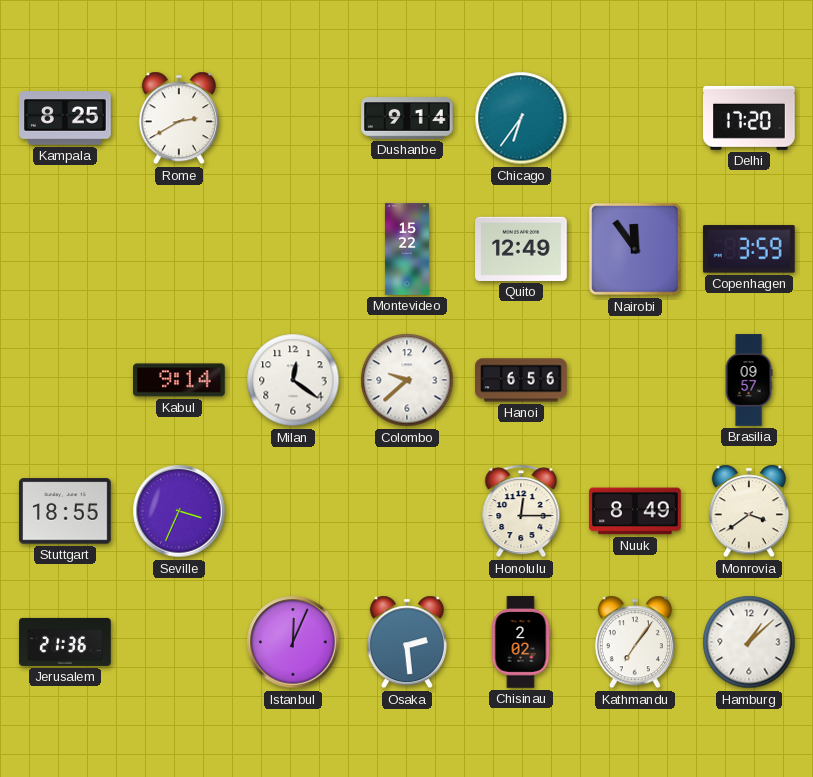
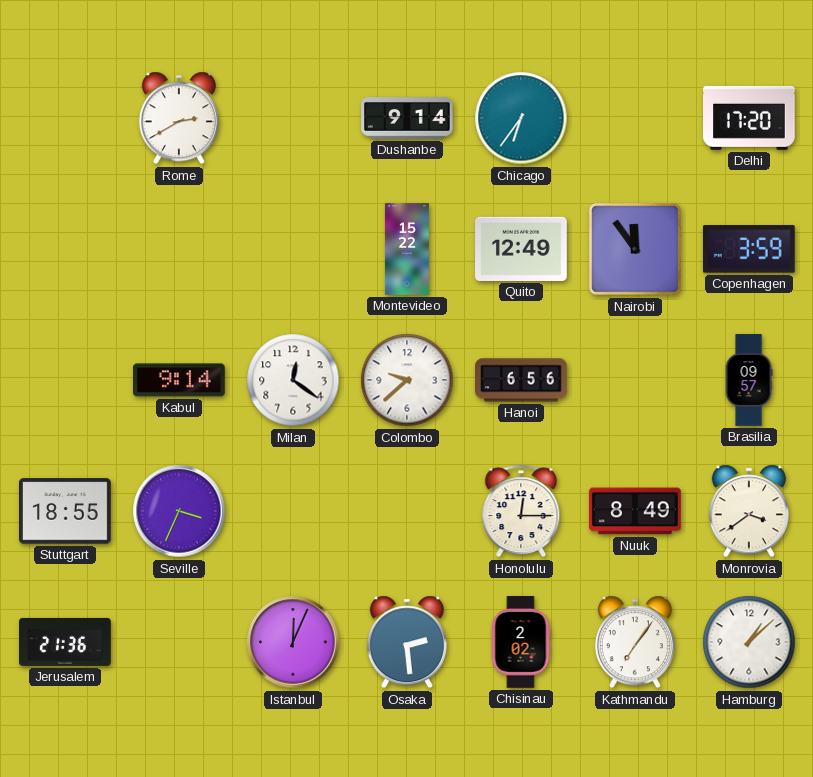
Kampala: 8:25 -> none (65, 118)
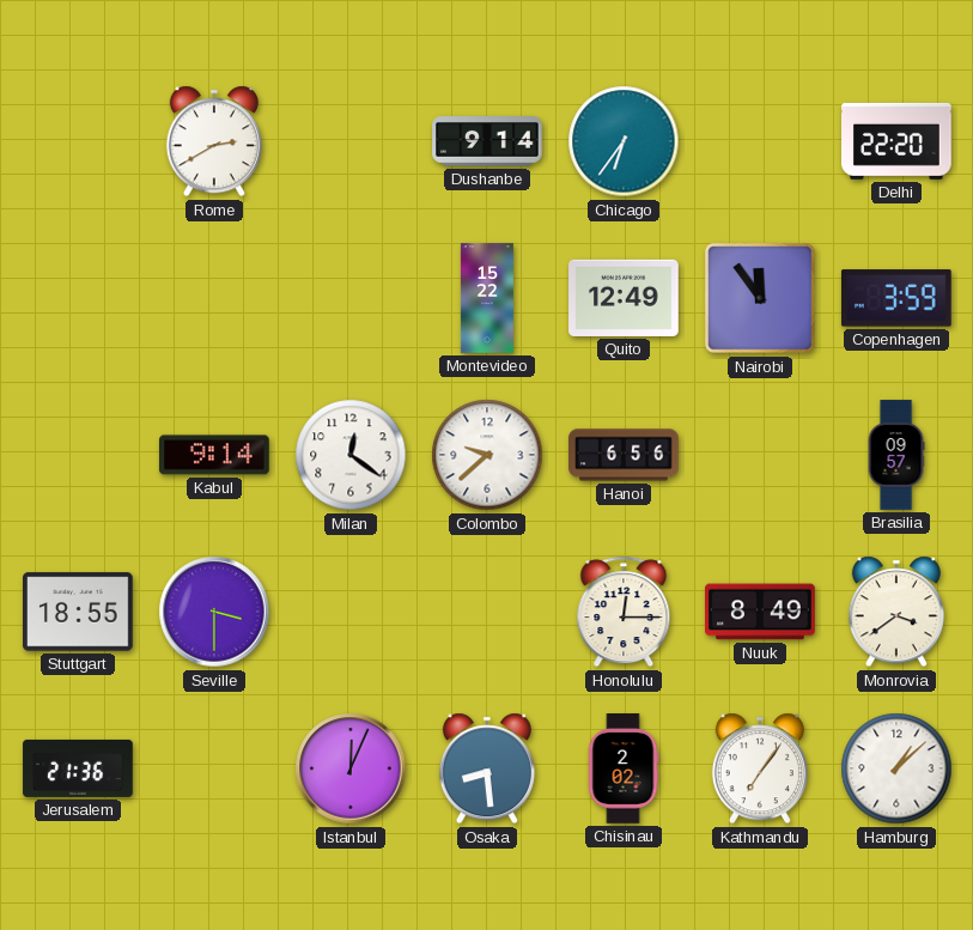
Delhi: 17:20 -> 22:20 (898, 141)
Seville: 3:34 -> 3:30 (214, 612)
Osaka: 2:29 -> 8:29 (487, 768)
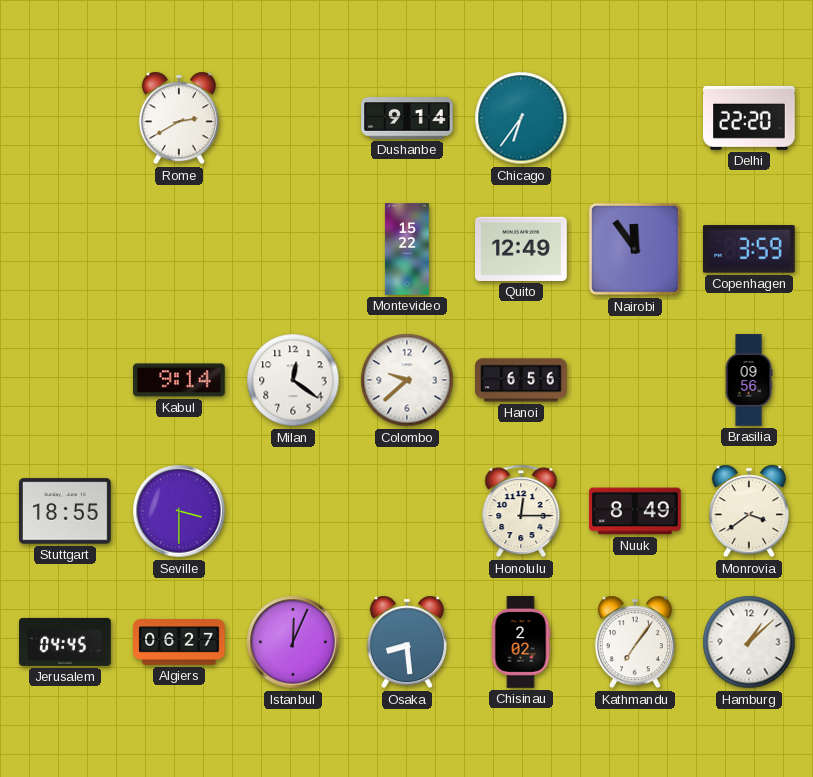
Brasilia: 09:57 -> 09:56 (749, 380)
Jerusalem: 21:36 -> 04:45 (65, 642)
Algiers: none -> 06:27 (179, 642)
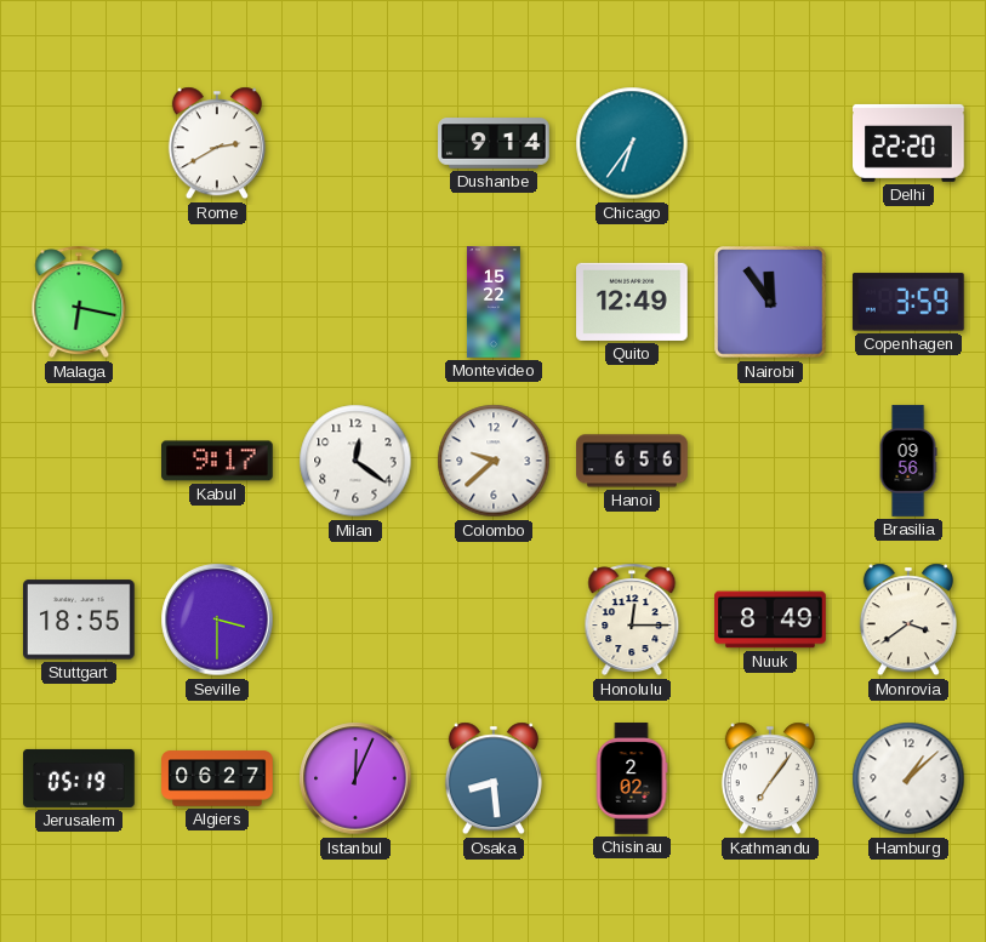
Malaga: none -> 6:17 (79, 302)
Kabul: 9:14 -> 9:17 (218, 461)
Jerusalem: 04:45 -> 05:19 (79, 778)
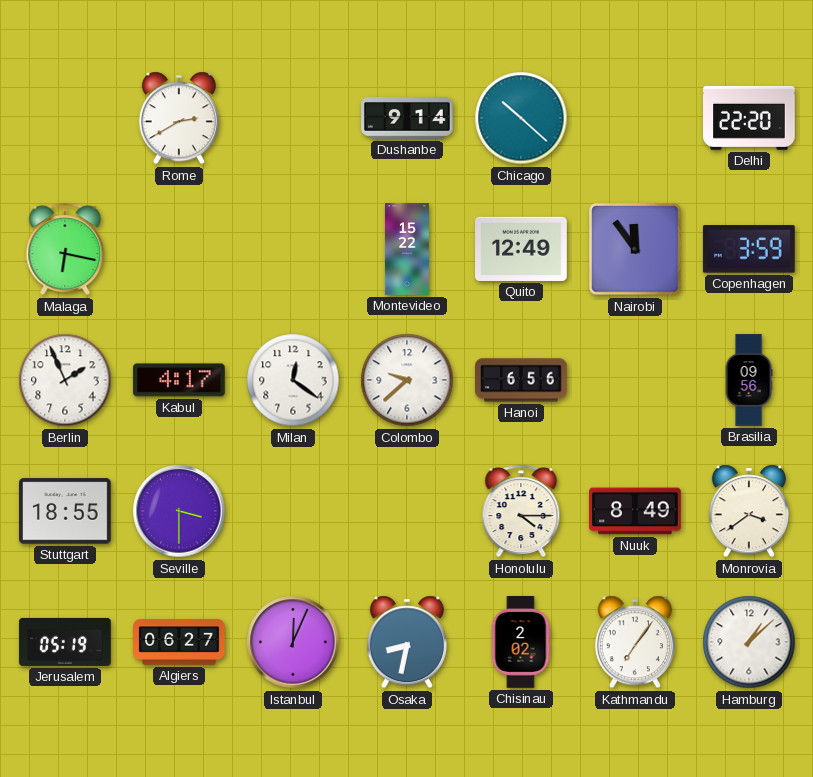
Chicago: 6:36 -> 10:22 (521, 118)
Berlin: none -> 1:56 (65, 380)
Kabul: 9:17 -> 4:17 (180, 380)
Honolulu: 12:15 -> 4:15 (521, 511)
Osaka: 8:29 -> 8:32 (407, 642)
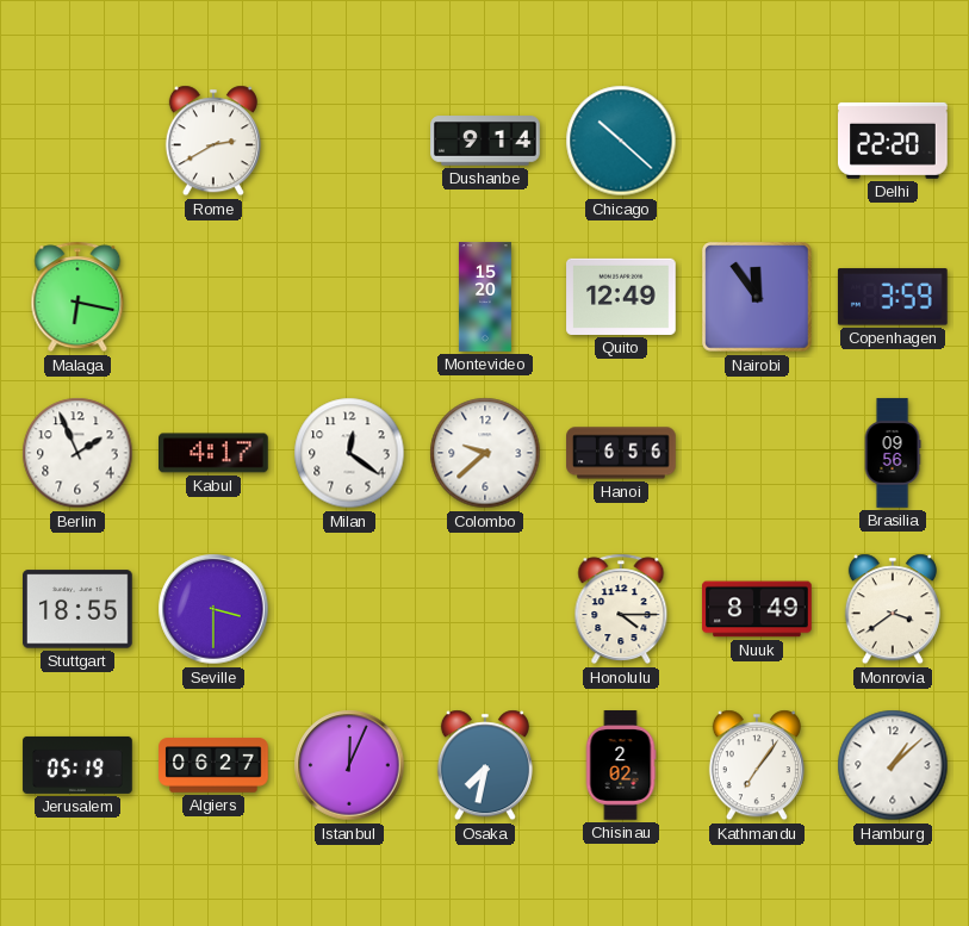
Montevideo: 15:22 -> 15:20 (485, 297)
Osaka: 8:32 -> 7:32 (485, 765)
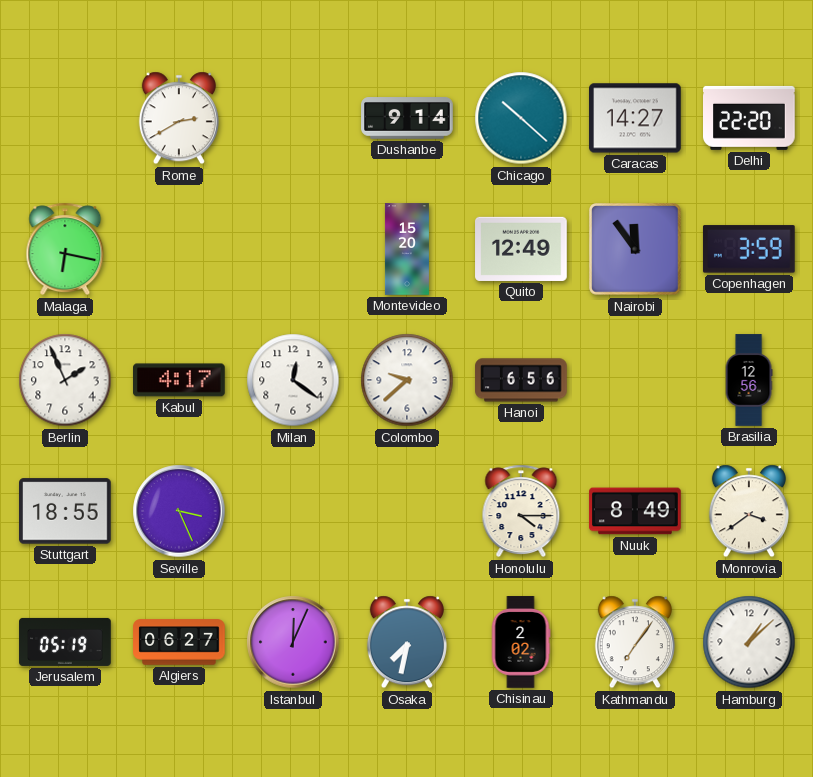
Caracas: none -> 14:27 (636, 118)
Brasilia: 09:56 -> 12:56 (749, 380)
Seville: 3:30 -> 3:26 (179, 511)
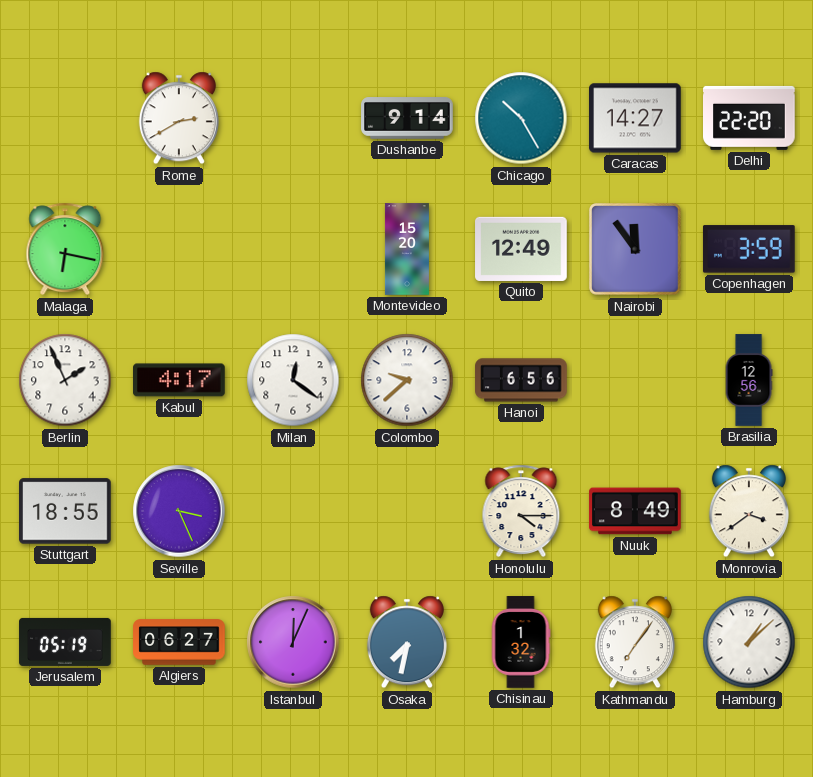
Chicago: 10:22 -> 10:25 (521, 118)
Chisinau: 2:02 -> 1:32 (521, 642)
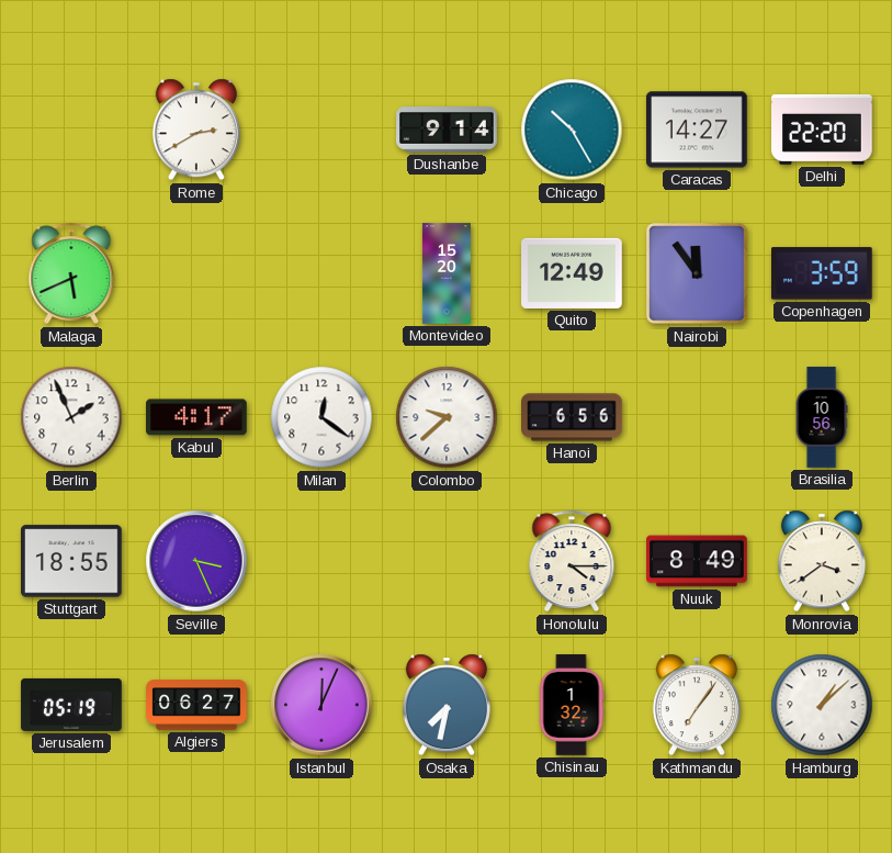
Malaga: 6:17 -> 5:41 (71, 273)
Brasilia: 12:56 -> 10:56 (822, 417)
